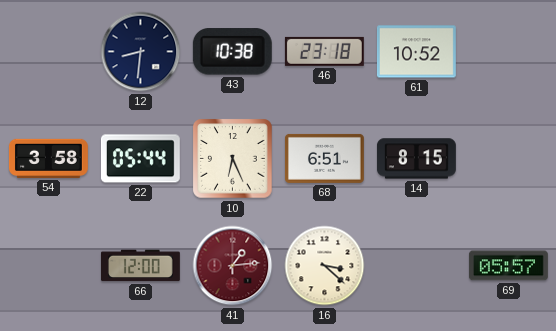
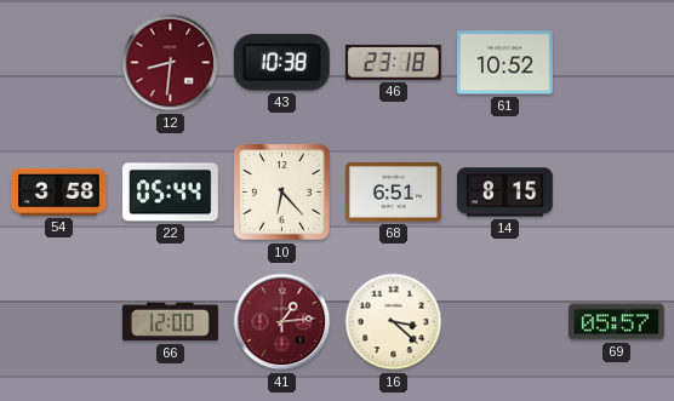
12 dial: navy -> burgundy (171, 63)
10: 6:26 -> 6:23 (282, 193)
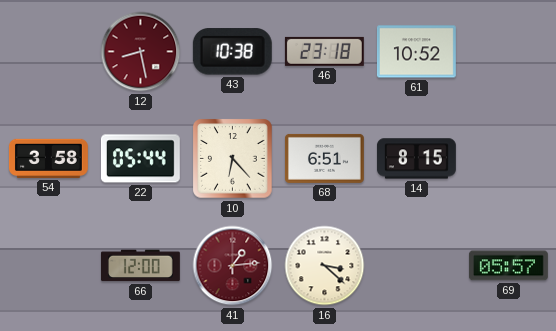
12: 8:31 -> 8:28 (141, 52)
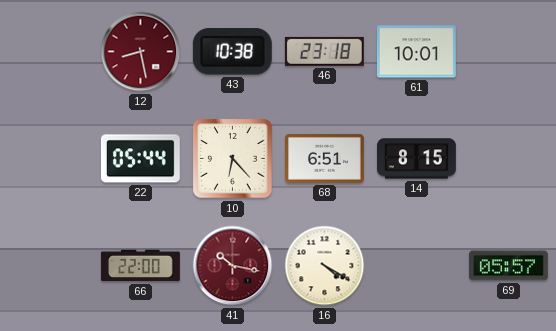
61: 10:52 -> 10:01 (416, 52)
54: 3:58 -> none (48, 158)
66: 12:00 -> 22:00 (140, 266)
41: 1:14 -> 10:17 (233, 266)
16: 3:22 -> 4:20 (325, 266)
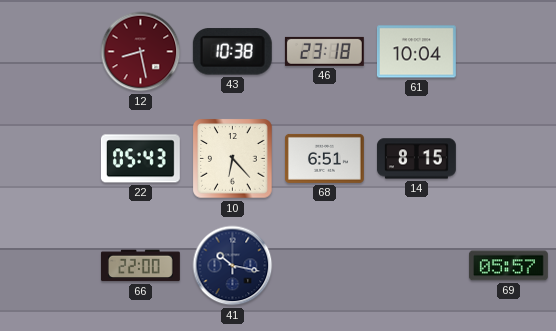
61: 10:01 -> 10:04 (416, 52)
22: 05:44 -> 05:43 (140, 159)
41 dial: burgundy -> navy (233, 266)
16: 4:20 -> none (325, 266)
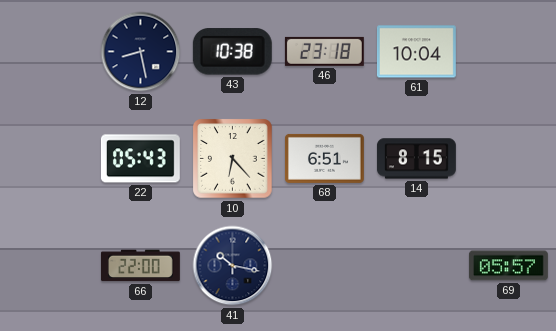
12 dial: burgundy -> navy (141, 52)
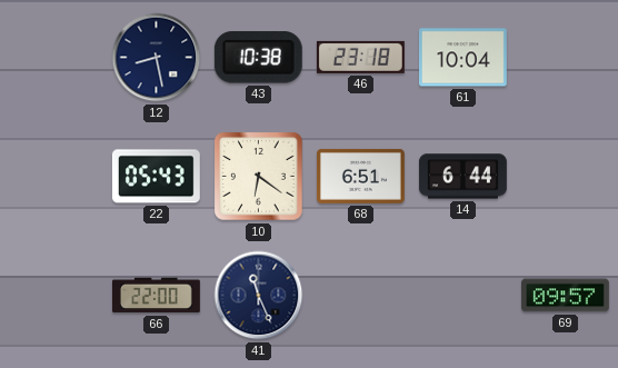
10: 6:23 -> 6:21 (259, 177)
14: 8:15 -> 6:44 (462, 177)
41: 10:17 -> 11:26 (259, 296)
69: 05:57 -> 09:57 (565, 296)
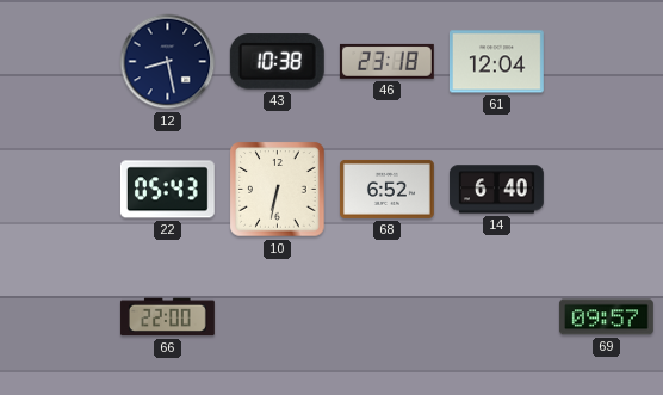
61: 10:04 -> 12:04 (496, 62)
10: 6:21 -> 6:32 (278, 190)
68: 6:51 -> 6:52 (386, 189)
14: 6:44 -> 6:40 (496, 190)
41: 11:26 -> none (259, 296)
